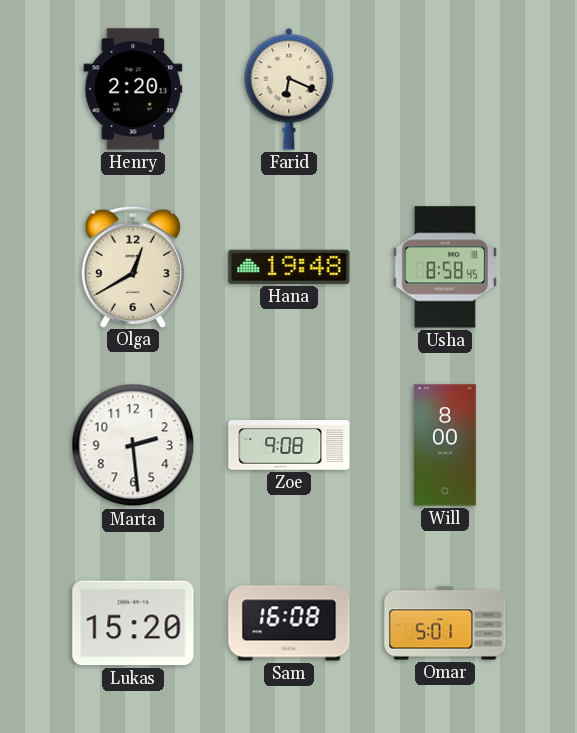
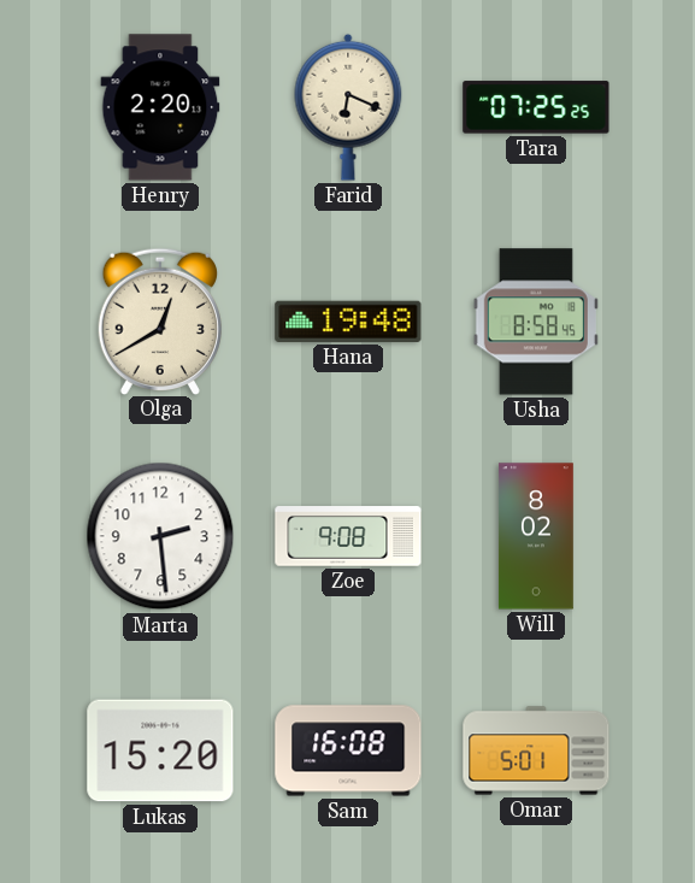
Tara: none -> 07:25 (536, 107)
Will: 8:00 -> 8:02 (536, 536)
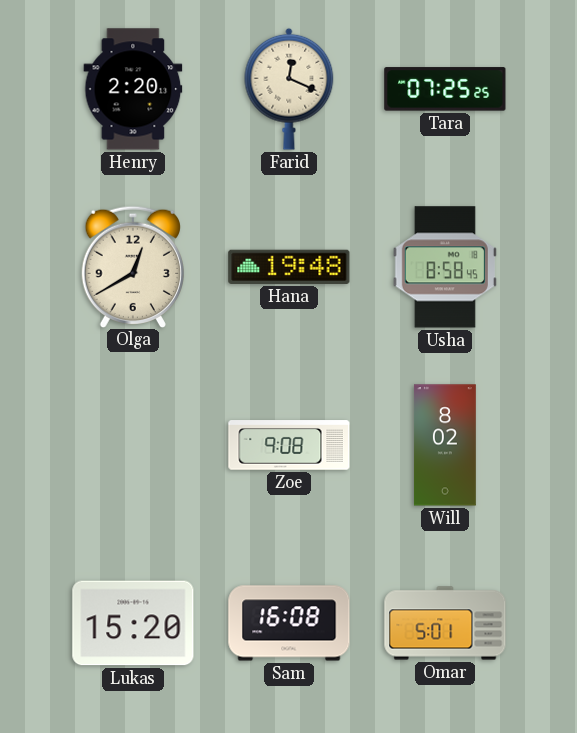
Farid: 6:19 -> 12:19 (289, 89)
Marta: 2:29 -> none (160, 536)
